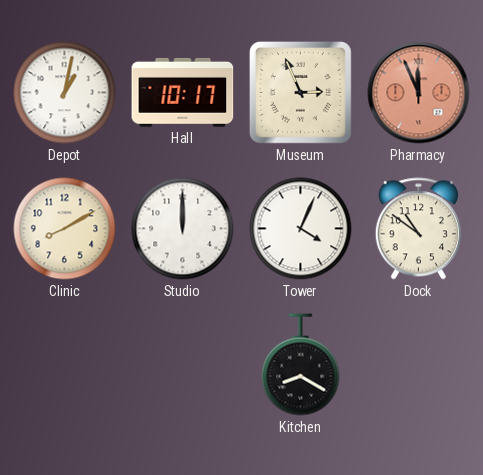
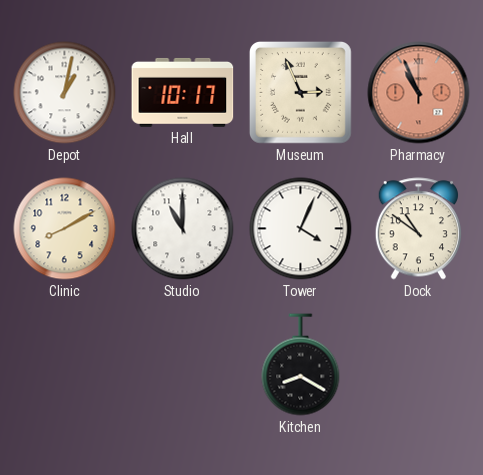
Pharmacy: 11:56 -> 10:56 (419, 93)
Studio: 12:00 -> 11:00 (183, 229)
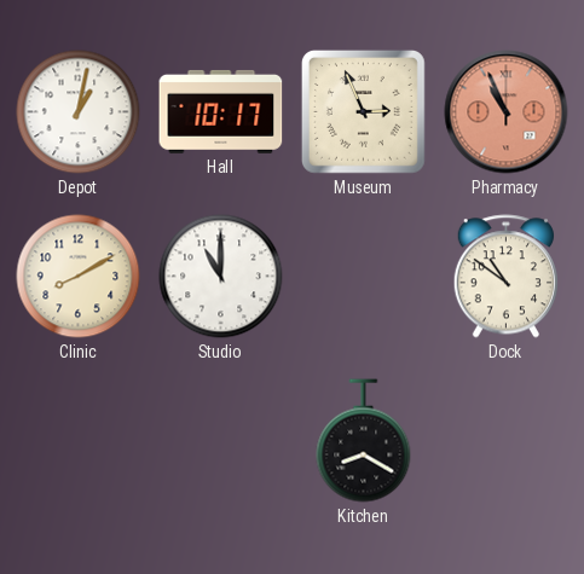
Tower: 4:04 -> none (301, 229)
